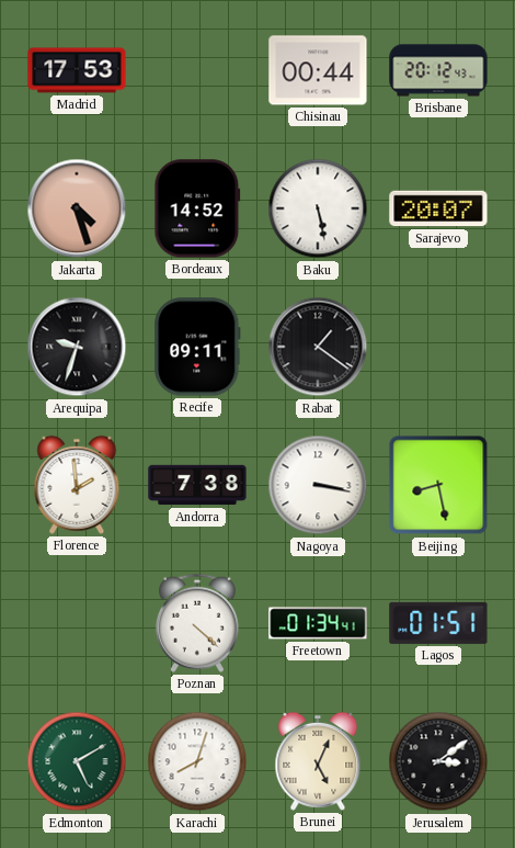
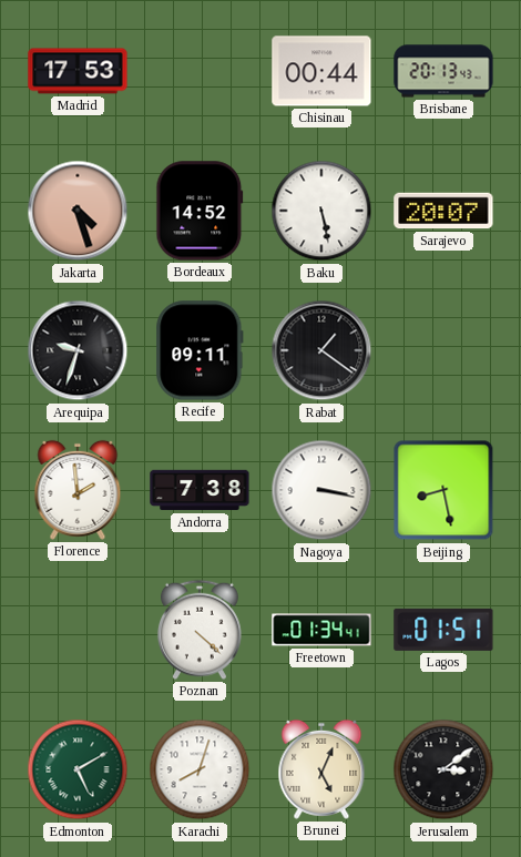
Brisbane: 20:12 -> 20:13 (443, 71)
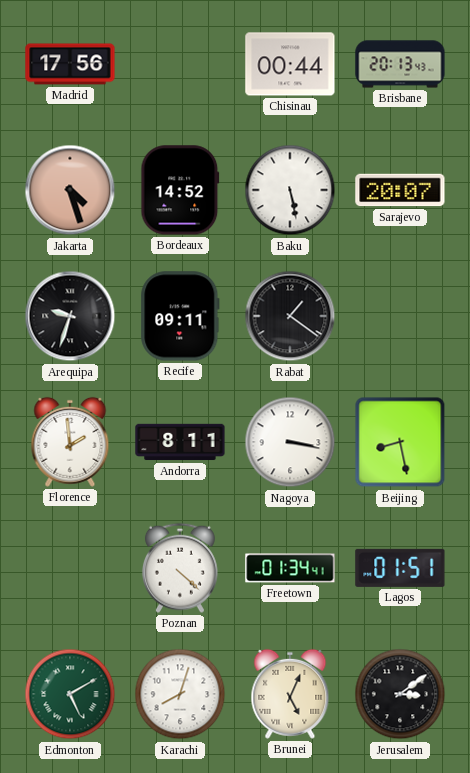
Madrid: 17:53 -> 17:56 (70, 64)
Andorra: 7:38 -> 8:11 (180, 442)
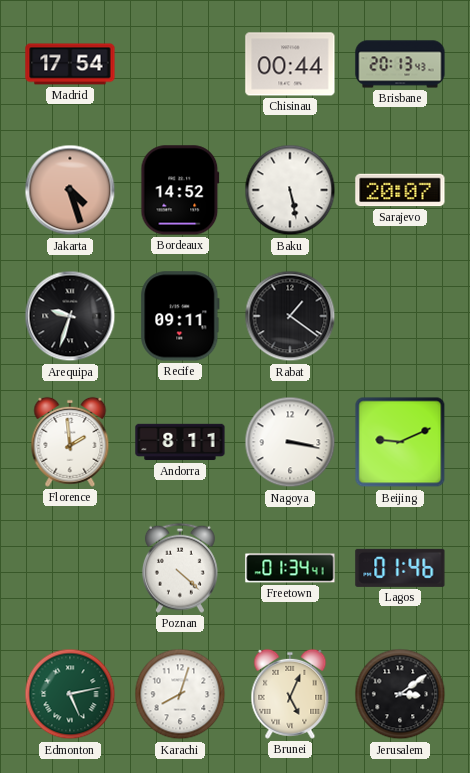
Madrid: 17:56 -> 17:54 (70, 64)
Beijing: 8:28 -> 9:11 (400, 442)
Lagos: 01:51 -> 01:46 (400, 568)
Edmonton: 5:10 -> 5:13 (70, 694)
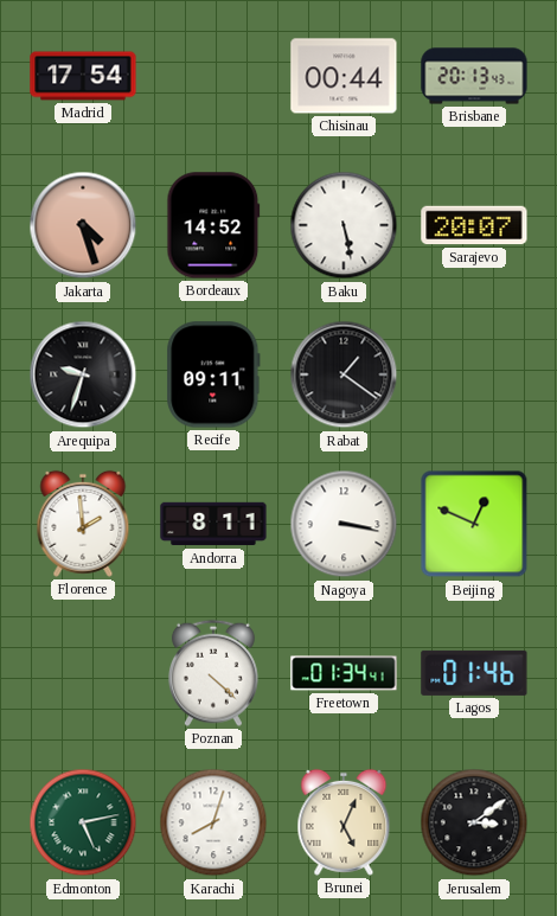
Beijing: 9:11 -> 12:49 (474, 524)
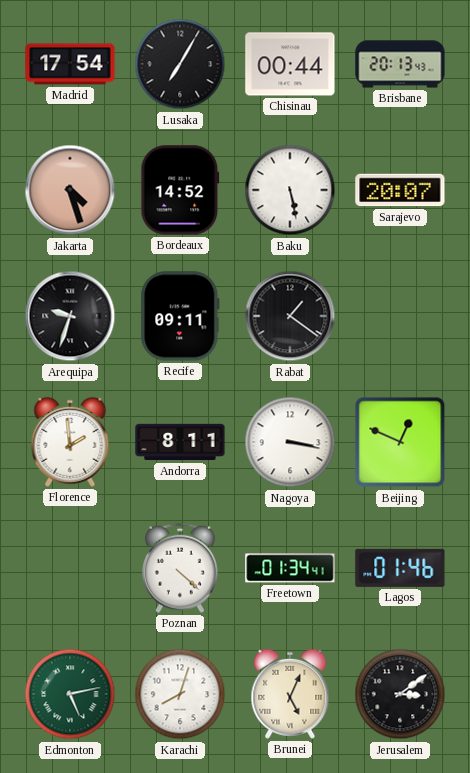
Lusaka: none -> 7:05 (180, 64)
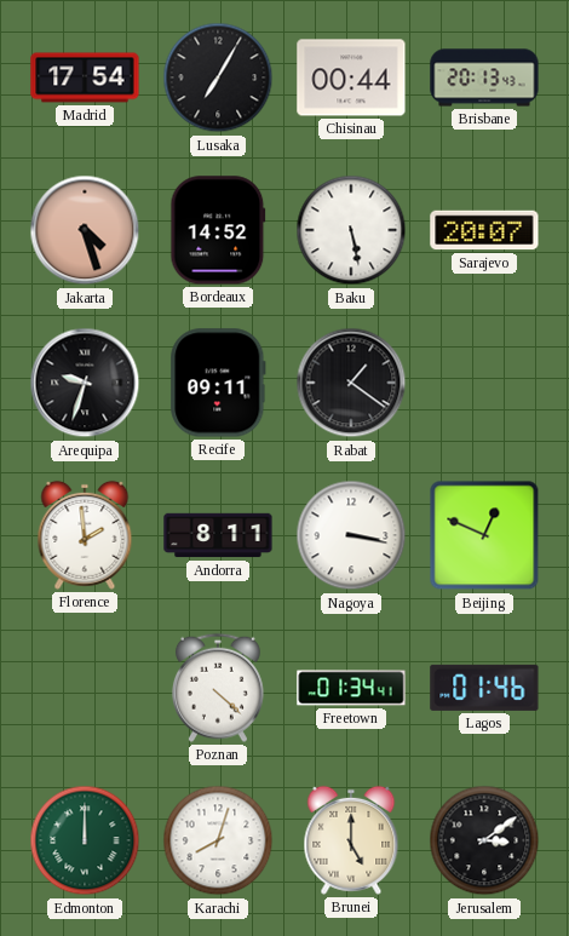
Edmonton: 5:13 -> 12:00 (85, 840)
Brunei: 5:04 -> 5:00 (351, 840)
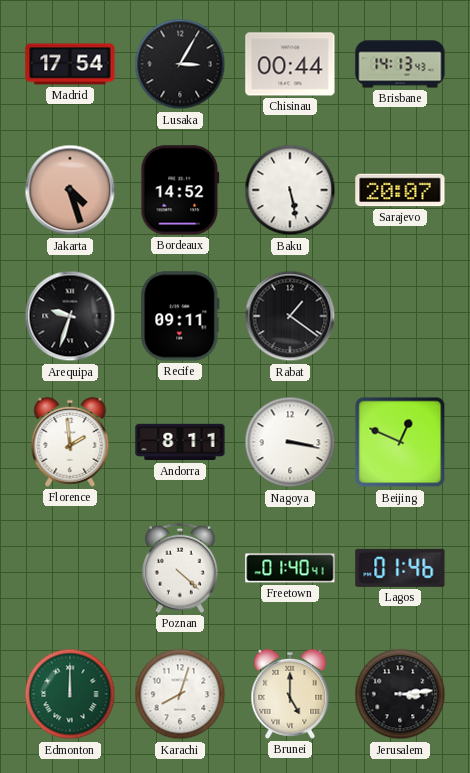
Lusaka: 7:05 -> 3:05 (180, 64)
Brisbane: 20:13 -> 14:13 (400, 64)
Freetown: 01:34 -> 01:40 (290, 568)
Jerusalem: 3:09 -> 3:14 (400, 694)
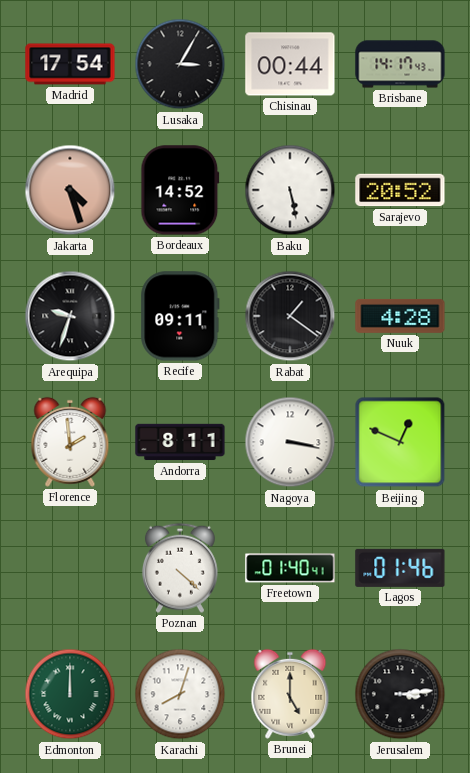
Brisbane: 14:13 -> 14:17 (400, 64)
Sarajevo: 20:07 -> 20:52 (400, 190)
Nuuk: none -> 4:28 (400, 316)
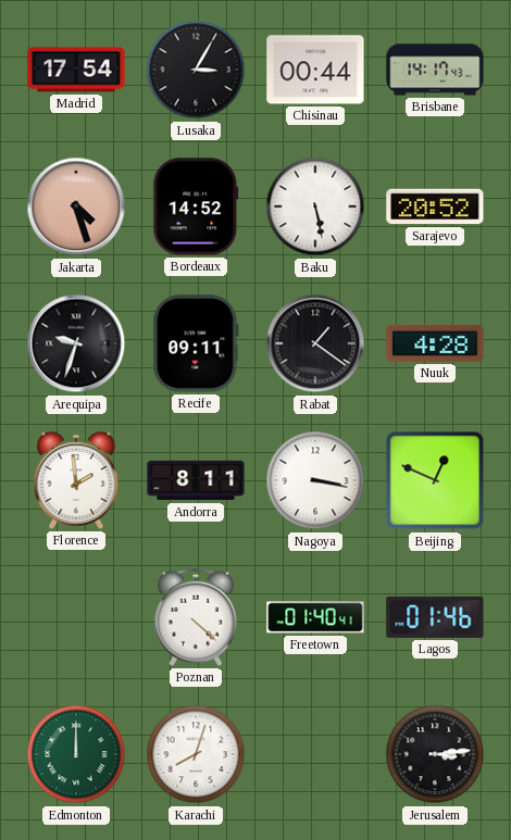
Brunei: 5:00 -> none (290, 694)
